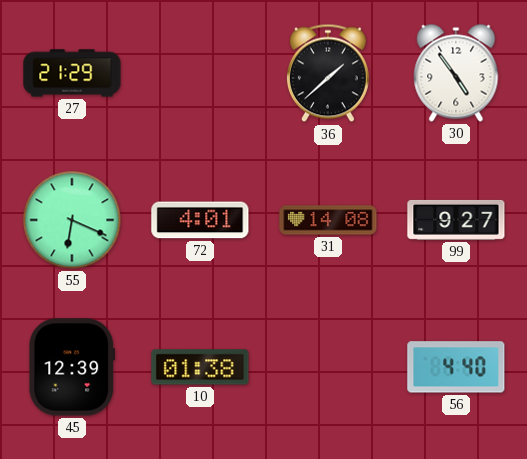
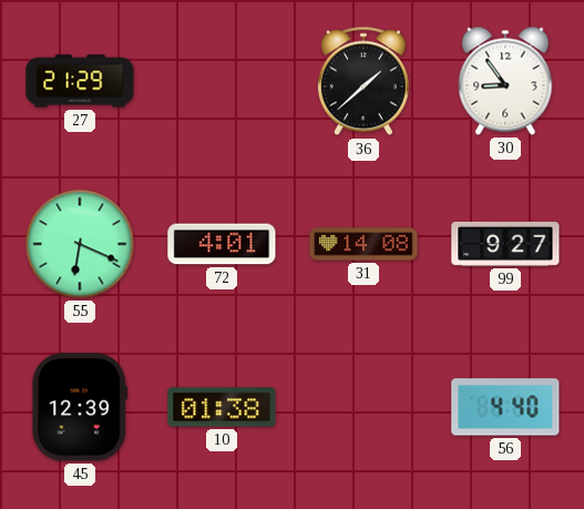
30: 4:54 -> 8:54 (505, 81)
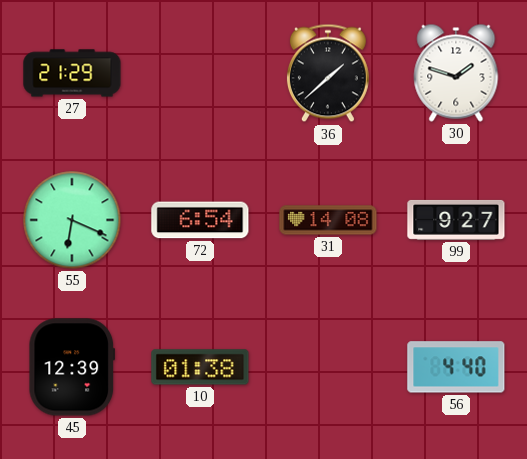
30: 8:54 -> 1:48 (456, 73)
72: 4:01 -> 6:54 (200, 220)
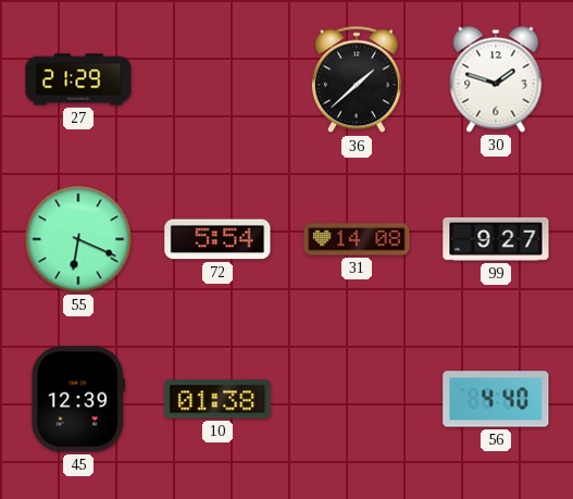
72: 6:54 -> 5:54 (217, 239)
